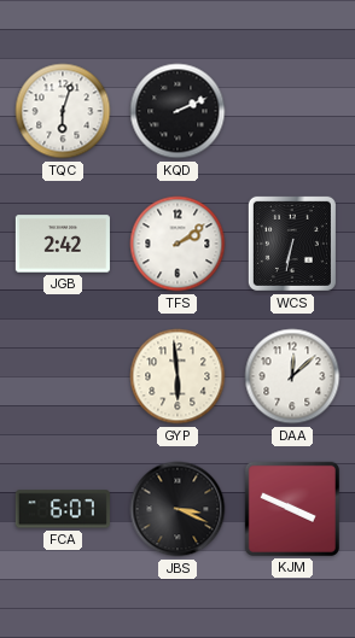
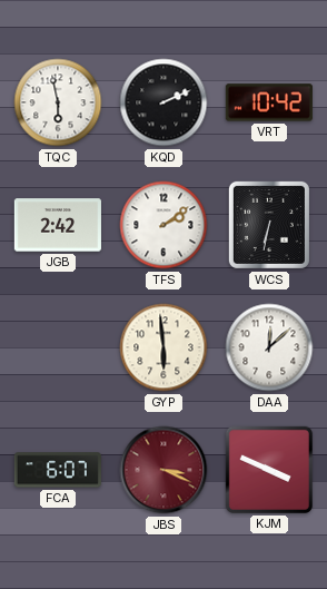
TQC: 6:03 -> 5:58 (58, 102)
VRT: none -> 10:42 (269, 102)
JBS dial: black -> burgundy (163, 470)
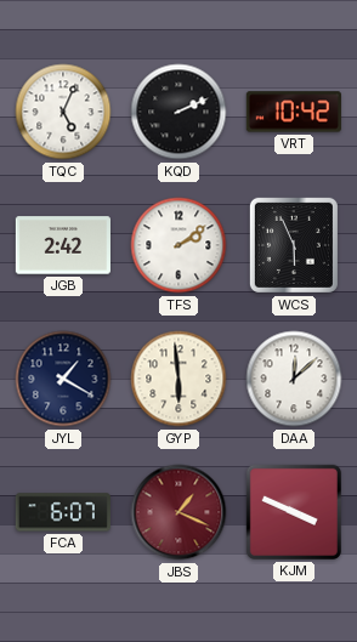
TQC: 5:58 -> 5:04 (63, 112)
WCS: 6:32 -> 5:56 (294, 245)
JYL: none -> 1:20 (63, 379)
JBS: 3:19 -> 1:19 (178, 512)
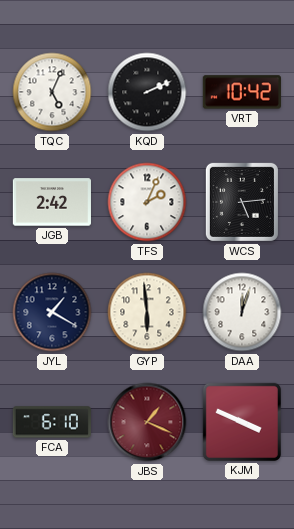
TFS: 2:09 -> 2:04 (147, 202)
WCS: 5:56 -> 5:14 (242, 202)
DAA: 12:08 -> 12:03 (242, 312)
FCA: 6:07 -> 6:10 (52, 422)
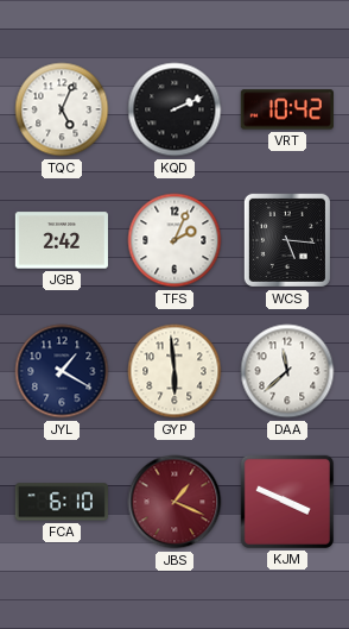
WCS: 5:14 -> 5:16 (287, 240)
DAA: 12:03 -> 11:38 (287, 371)
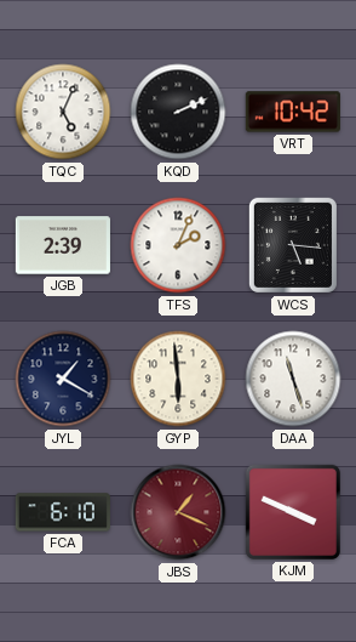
JGB: 2:42 -> 2:39 (63, 245)
DAA: 11:38 -> 11:27 (293, 379)
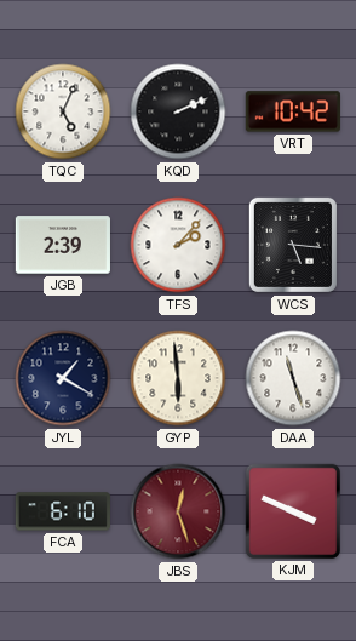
TFS: 2:04 -> 2:07 (178, 245)
JBS: 1:19 -> 12:27 (178, 511)
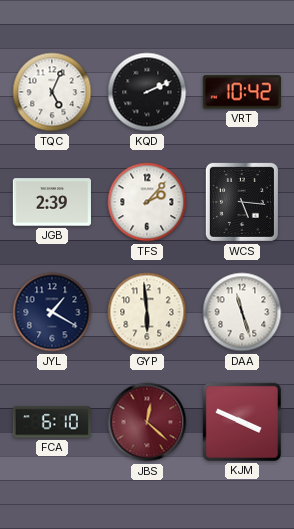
JBS: 12:27 -> 12:22 (147, 422)
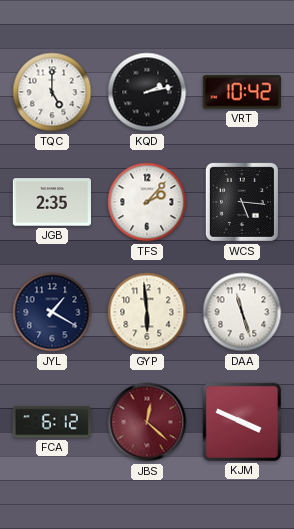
TQC: 5:04 -> 5:00 (52, 92)
KQD: 2:11 -> 2:13 (147, 92)
JGB: 2:39 -> 2:35 (52, 202)
FCA: 6:10 -> 6:12 (52, 422)
